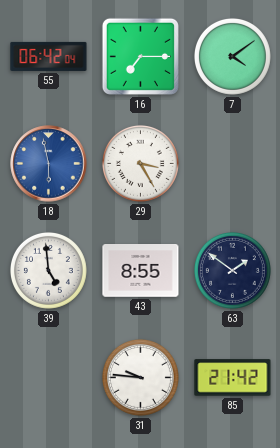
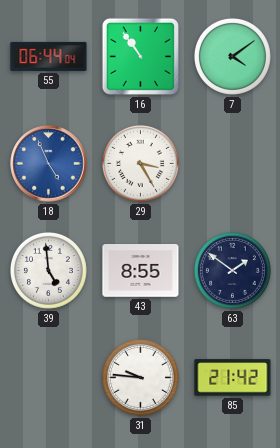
55: 06:42 -> 06:44 (49, 56)
16: 7:15 -> 10:54 (140, 56)
18: 5:58 -> 4:56 (49, 164)
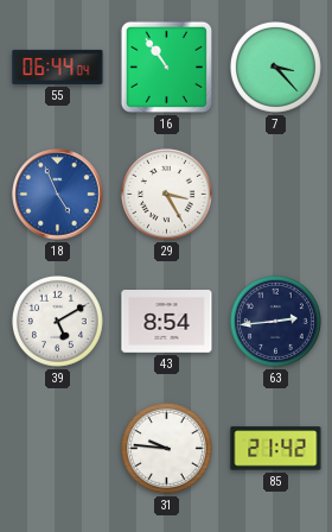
7: 4:09 -> 3:23 (275, 66)
39: 4:59 -> 5:10 (57, 321)
43: 8:55 -> 8:54 (167, 322)
63: 1:51 -> 2:44 (275, 321)
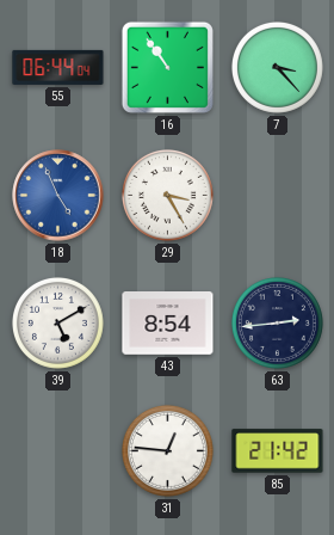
31: 9:46 -> 12:46 (167, 450)
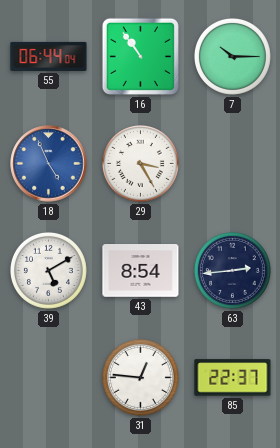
7: 3:23 -> 10:15 (232, 56)
85: 21:42 -> 22:37 (233, 378)
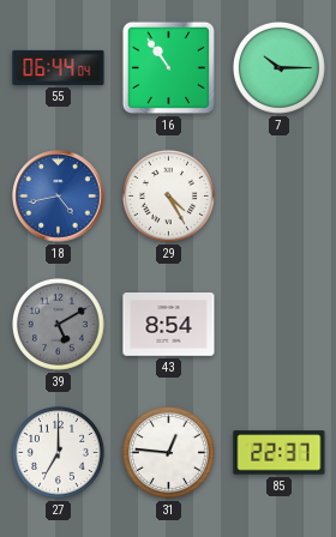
18: 4:56 -> 4:43 (59, 197)
29: 3:25 -> 4:25 (168, 195)
39 dial: white -> grey (58, 324)
63: 2:44 -> none (232, 270)
27: none -> 7:00 (58, 452)
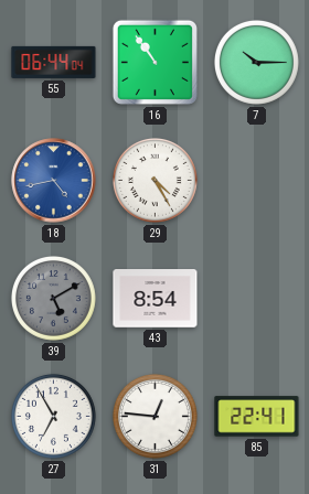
27: 7:00 -> 6:55 (53, 416)
85: 22:37 -> 22:41 (257, 417)
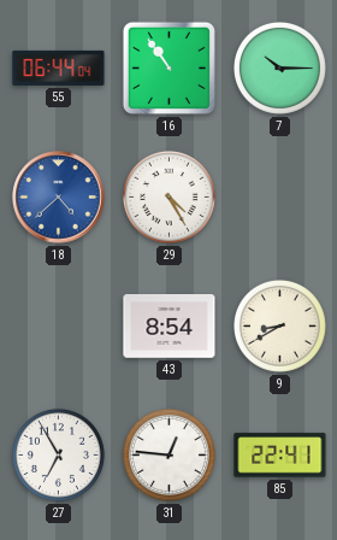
18: 4:43 -> 4:38 (59, 198)
39: 5:10 -> none (53, 298)
9: none -> 8:40 (279, 325)
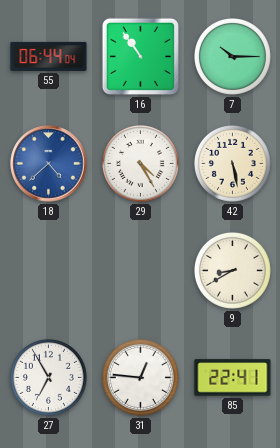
42: none -> 5:28 (232, 163)
43: 8:54 -> none (170, 327)
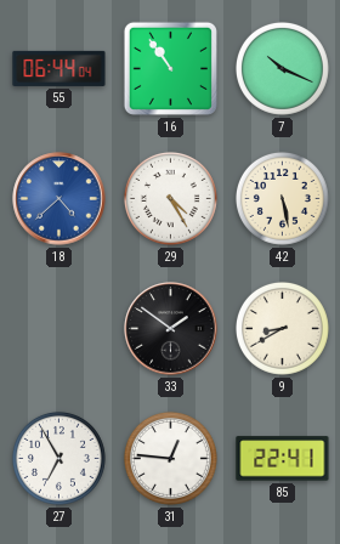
7: 10:15 -> 10:19 (282, 68)
33: none -> 1:51 (171, 329)
